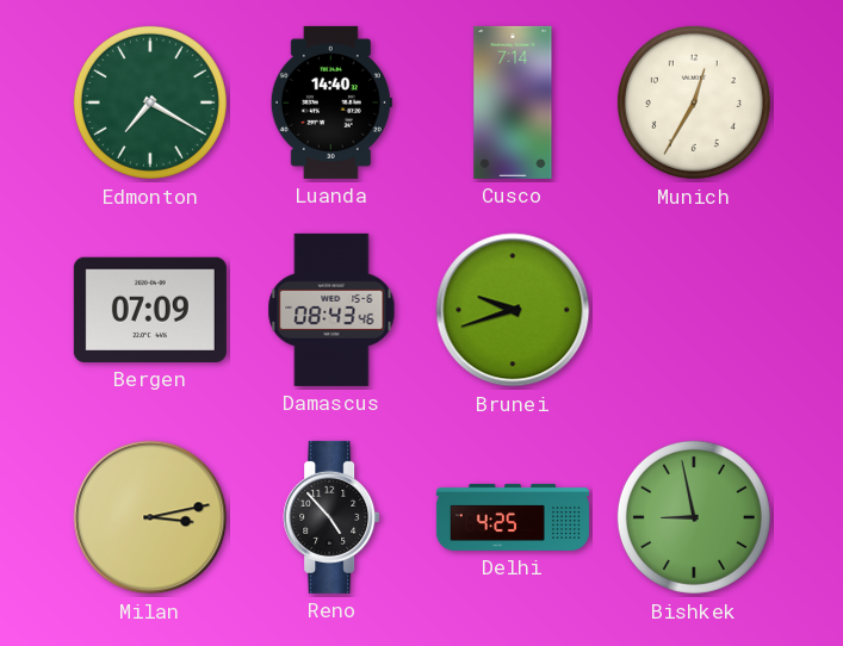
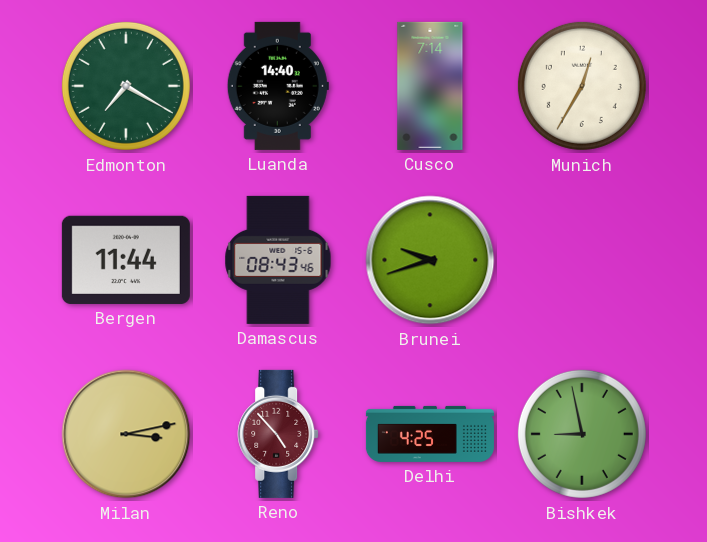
Bergen: 07:09 -> 11:44 (126, 260)
Reno dial: black -> burgundy (278, 434)
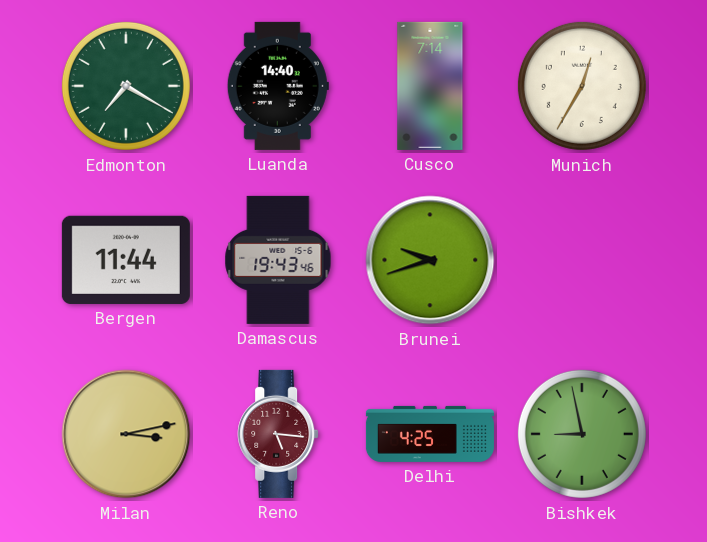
Damascus: 08:43 -> 19:43 (278, 260)
Reno: 4:53 -> 5:16 (278, 434)
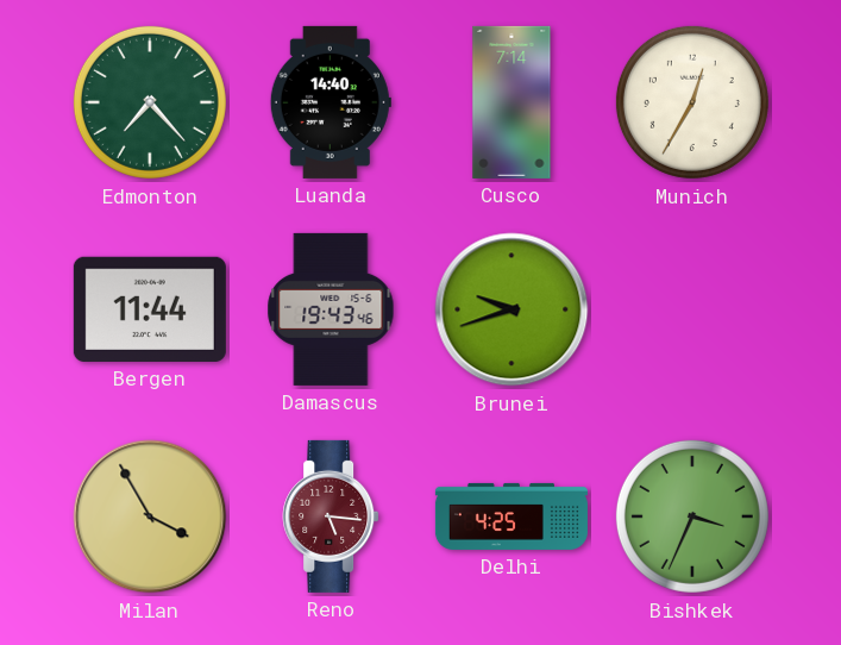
Edmonton: 7:20 -> 7:23 (150, 102)
Milan: 3:13 -> 3:55 (150, 516)
Bishkek: 8:58 -> 3:34 (692, 516)
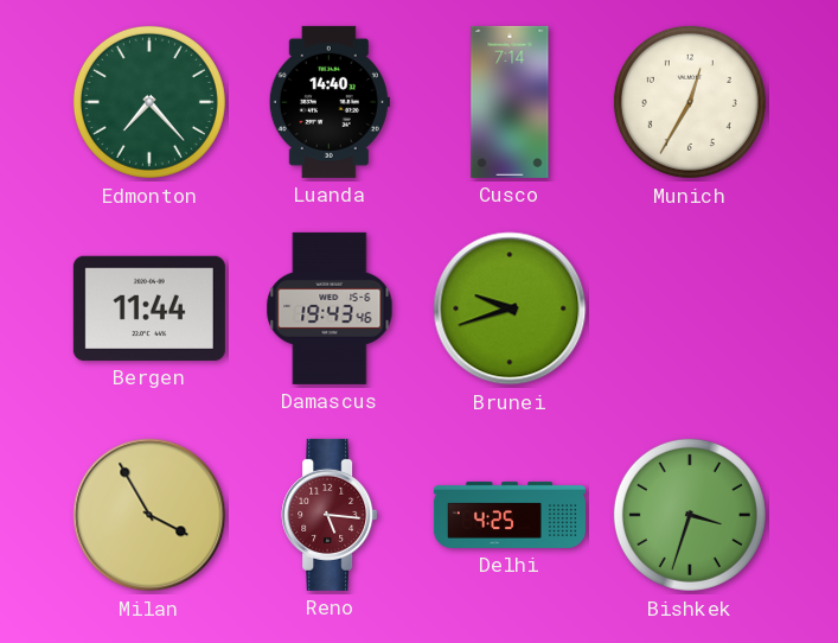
Bishkek: 3:34 -> 3:33 (690, 515)
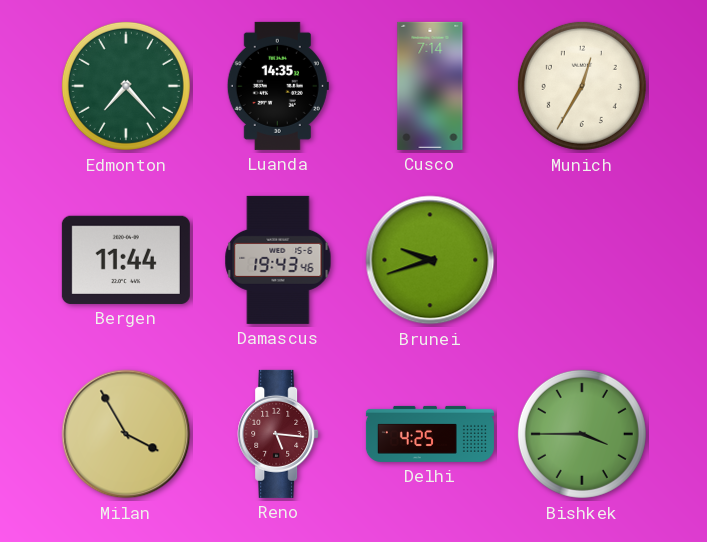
Luanda: 14:40 -> 14:35 (278, 86)
Bishkek: 3:33 -> 3:45 (582, 434)
